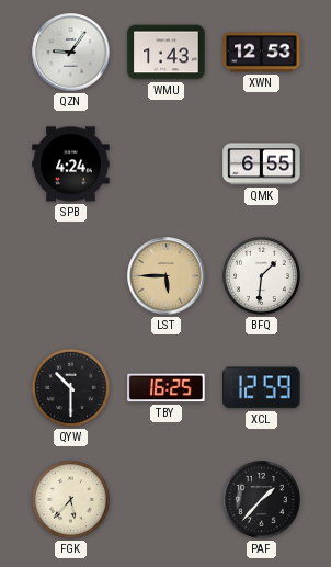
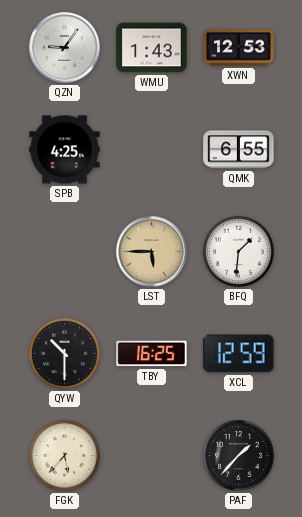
SPB: 4:24 -> 4:25 (65, 150)
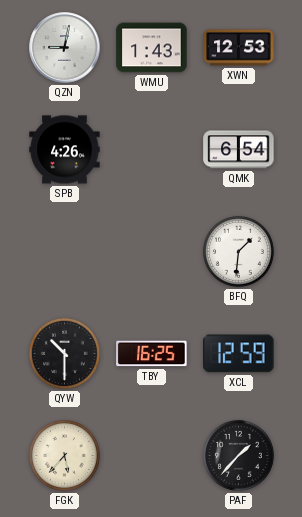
QZN: 9:06 -> 9:02 (65, 48)
SPB: 4:25 -> 4:26 (65, 150)
QMK: 6:55 -> 6:54 (239, 150)
LST: 5:45 -> none (152, 252)
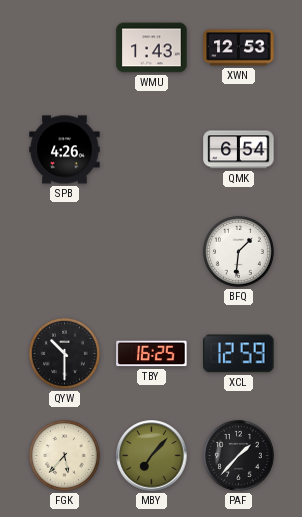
QZN: 9:02 -> none (65, 48)
MBY: none -> 7:07 (152, 456)
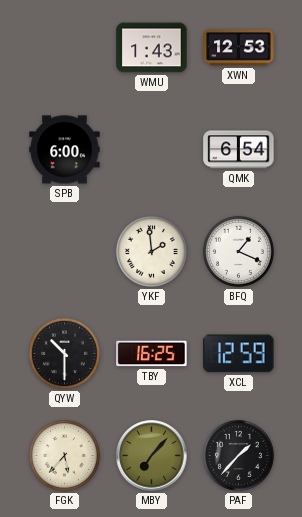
SPB: 4:26 -> 6:00 (65, 150)
YKF: none -> 1:59 (151, 251)
BFQ: 1:31 -> 1:19 (238, 251)
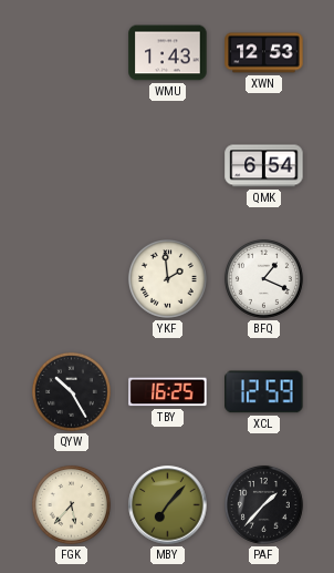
SPB: 6:00 -> none (65, 150)
QYW: 10:30 -> 10:25 (71, 391)
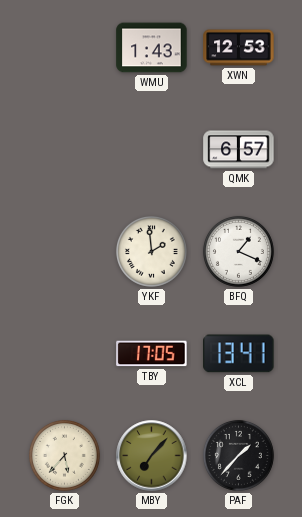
QMK: 6:54 -> 6:57 (239, 150)
QYW: 10:25 -> none (71, 391)
TBY: 16:25 -> 17:05 (152, 354)
XCL: 12:59 -> 13:41 (239, 354)
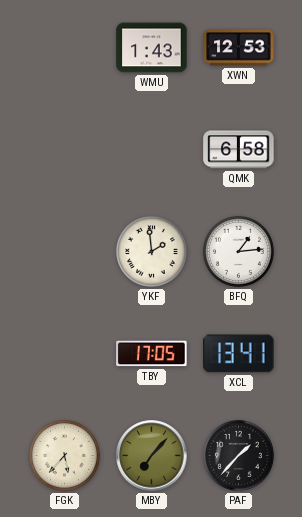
QMK: 6:57 -> 6:58 (239, 150)
BFQ: 1:19 -> 1:14 (238, 251)
